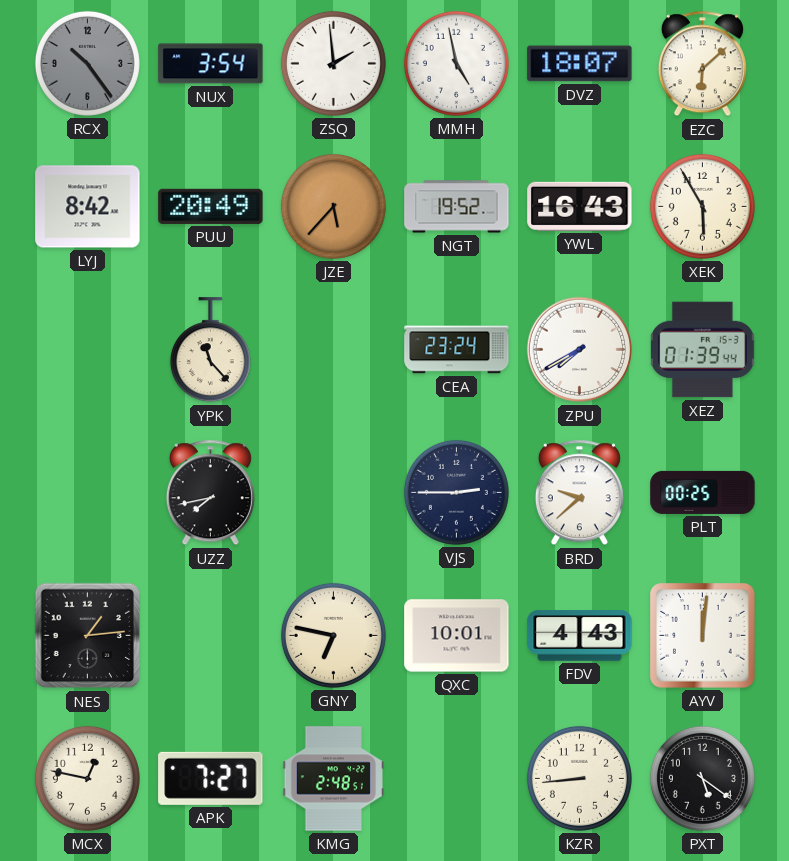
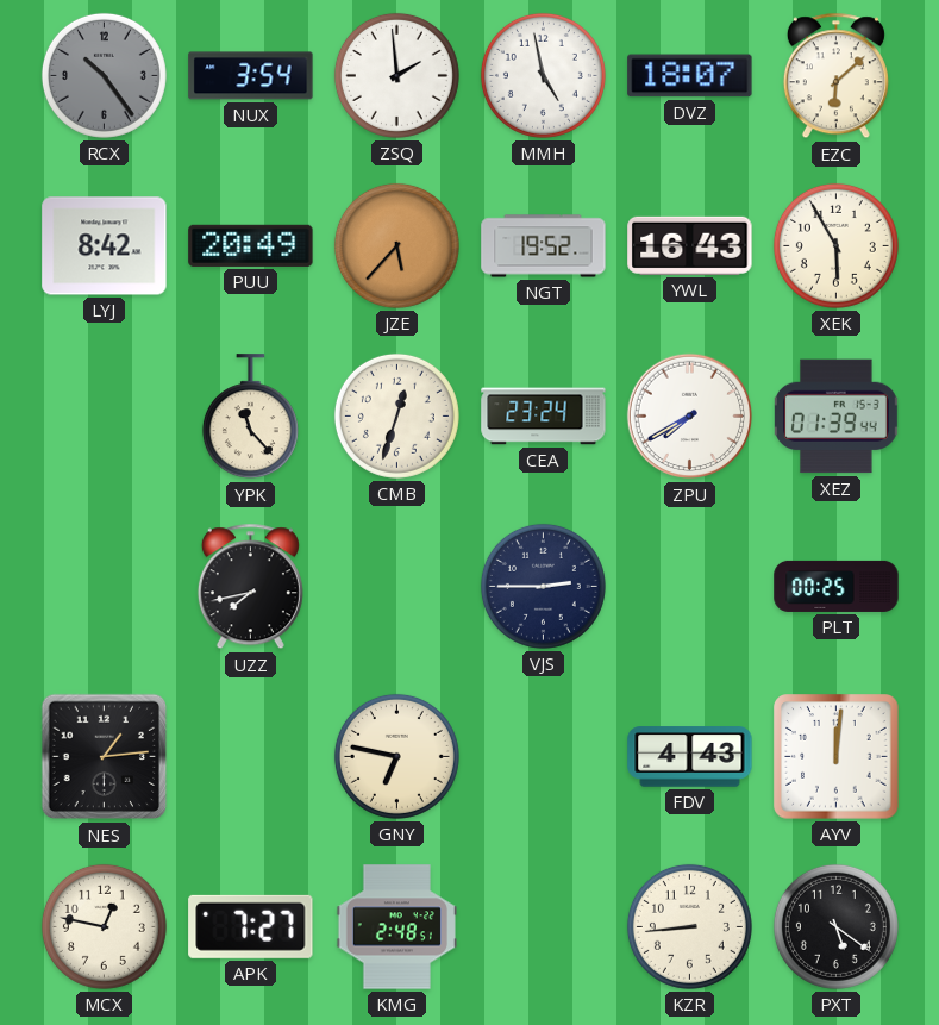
CMB: none -> 12:33 (396, 415)
BRD: 9:38 -> none (579, 493)
QXC: 10:01 -> none (457, 636)
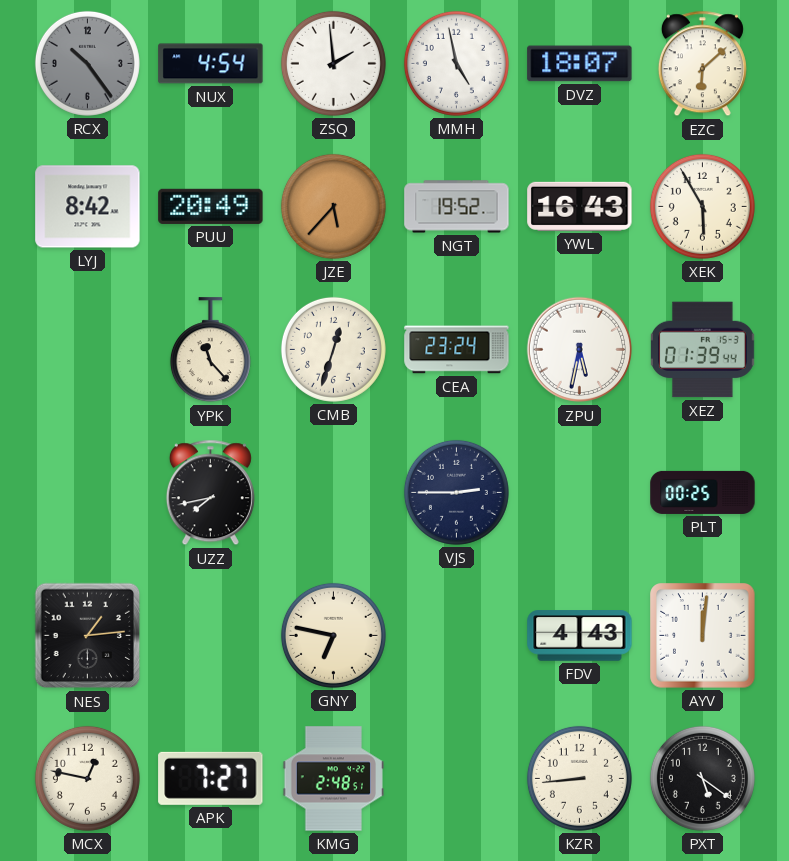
NUX: 3:54 -> 4:54 (211, 64)
ZPU: 7:40 -> 5:32 (580, 350)
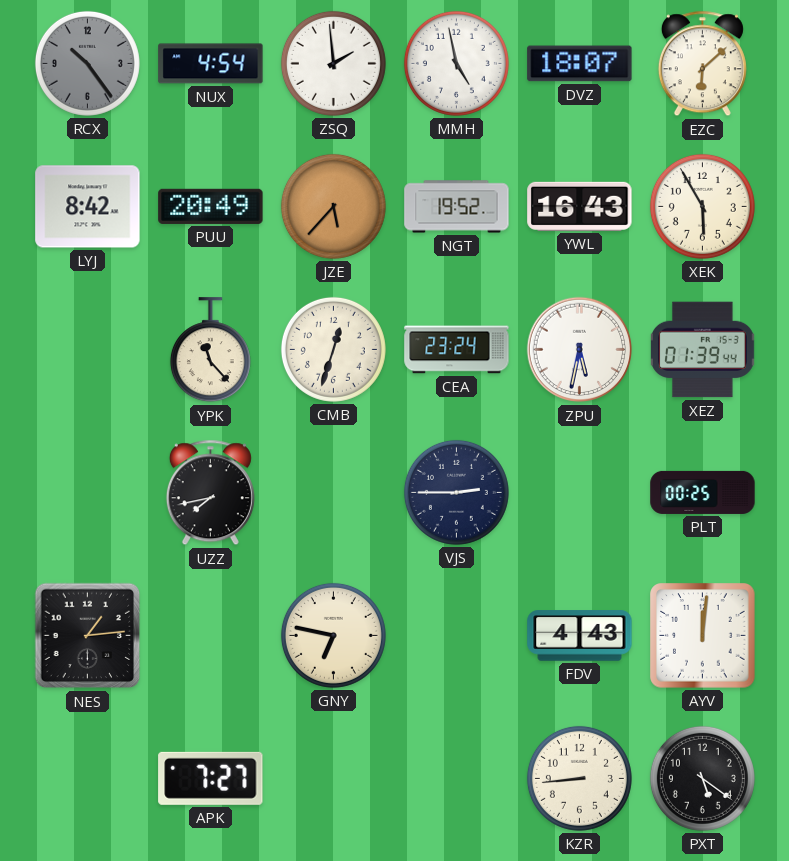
MCX: 12:47 -> none (87, 778)
KMG: 2:48 -> none (333, 779)
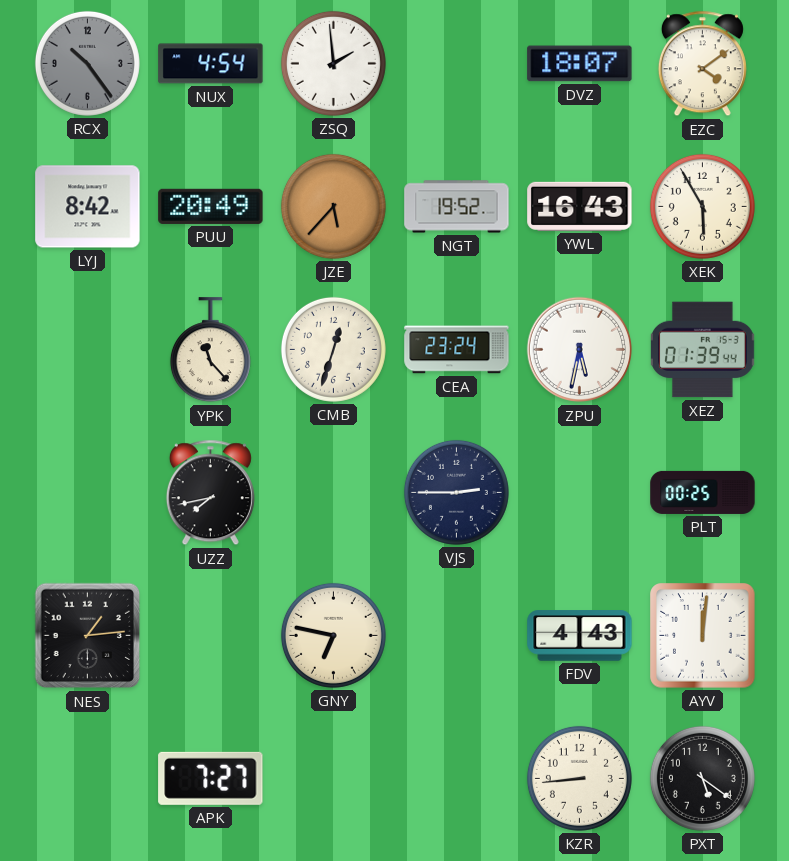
MMH: 4:58 -> none (456, 63)
EZC: 6:08 -> 4:09 (702, 64)
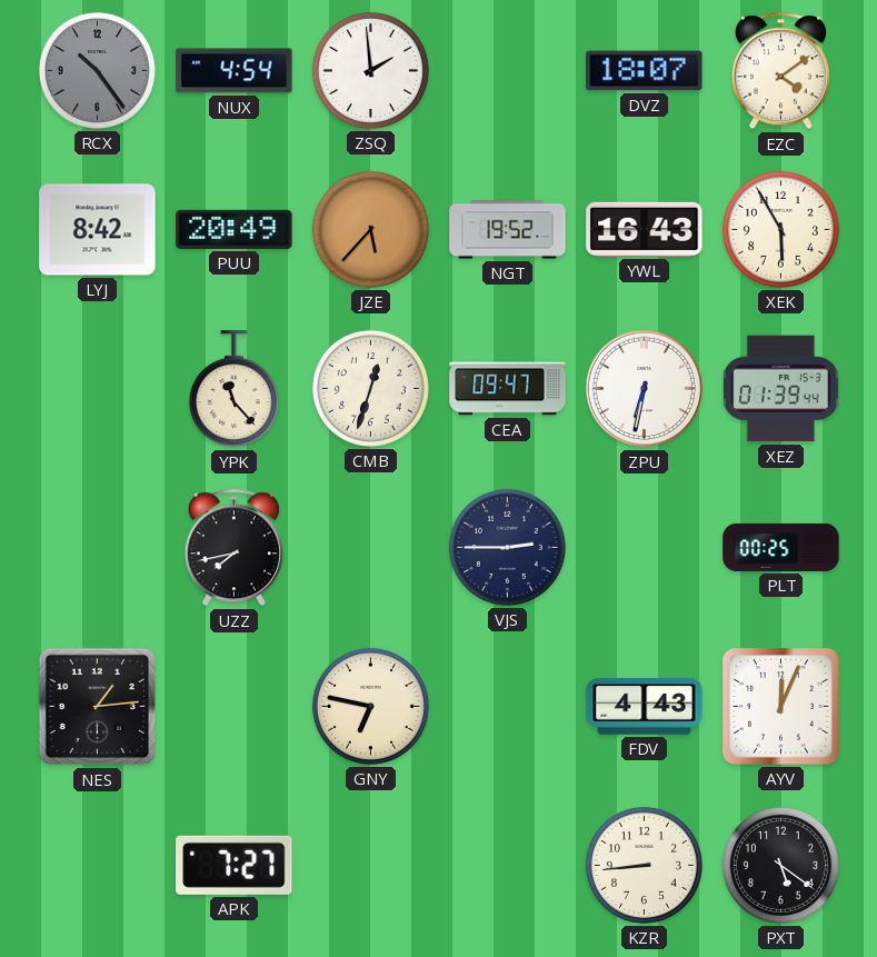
CEA: 23:24 -> 09:47 (508, 389)
ZPU: 5:32 -> 6:32 (645, 389)
AYV: 12:01 -> 12:04 (781, 707)
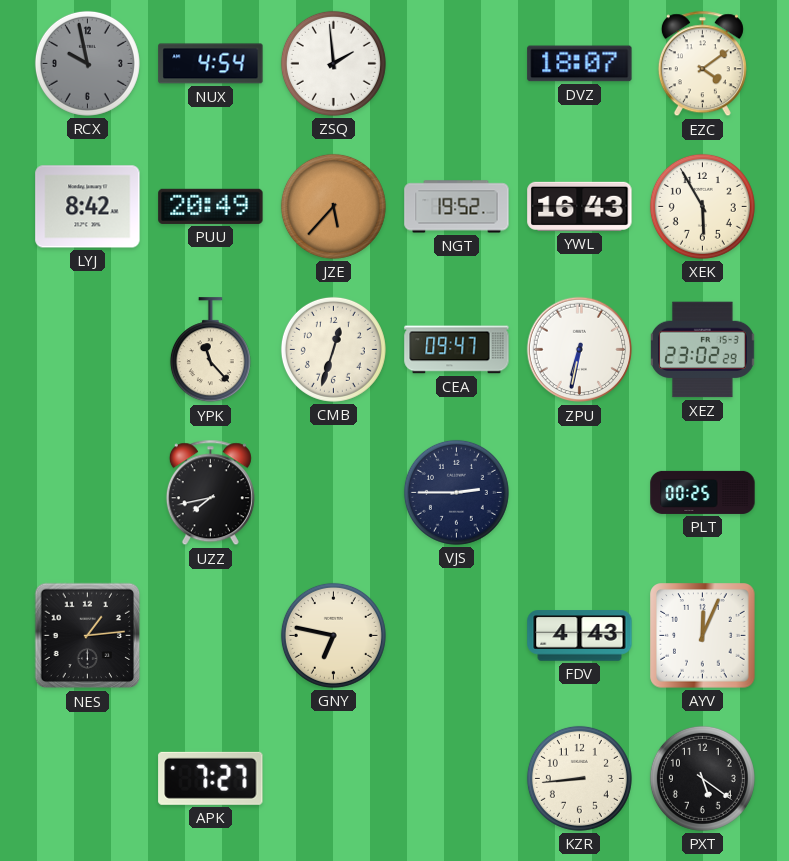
RCX: 10:24 -> 9:58 (87, 63)
XEZ: 01:39 -> 23:02 (703, 350)
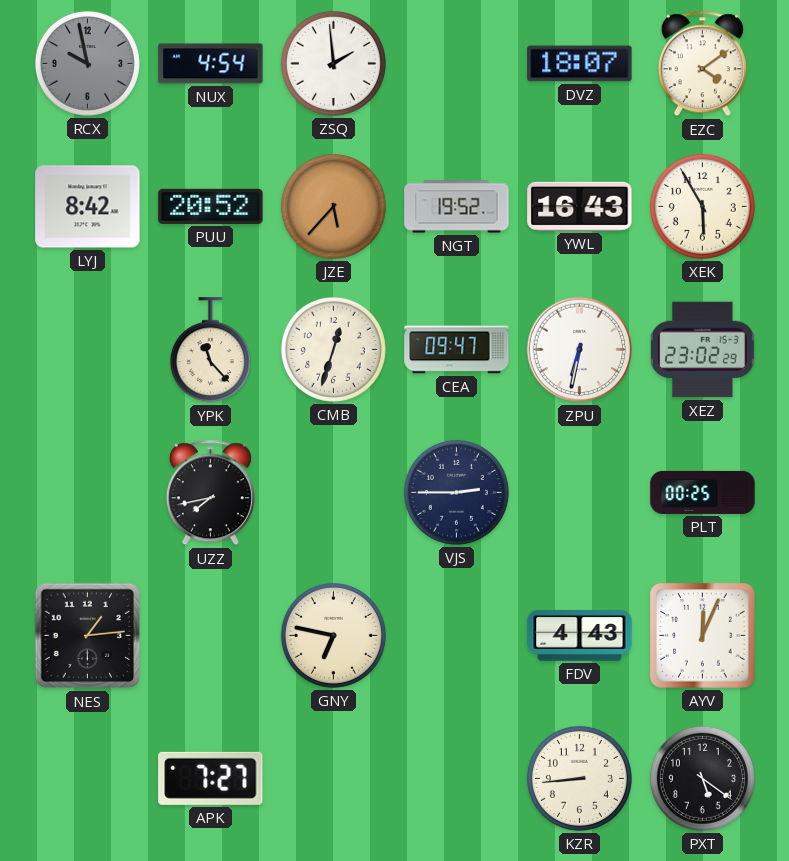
PUU: 20:49 -> 20:52 (211, 206)
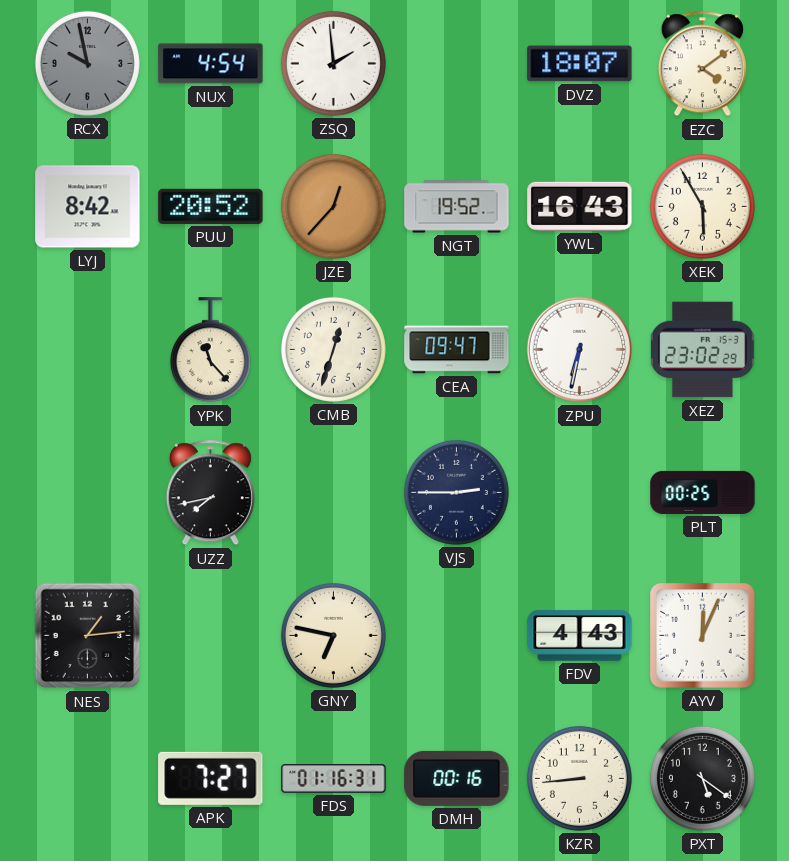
JZE: 5:37 -> 12:37 (333, 206)
FDS: none -> 01:16 (334, 779)
DMH: none -> 00:16 (457, 778)
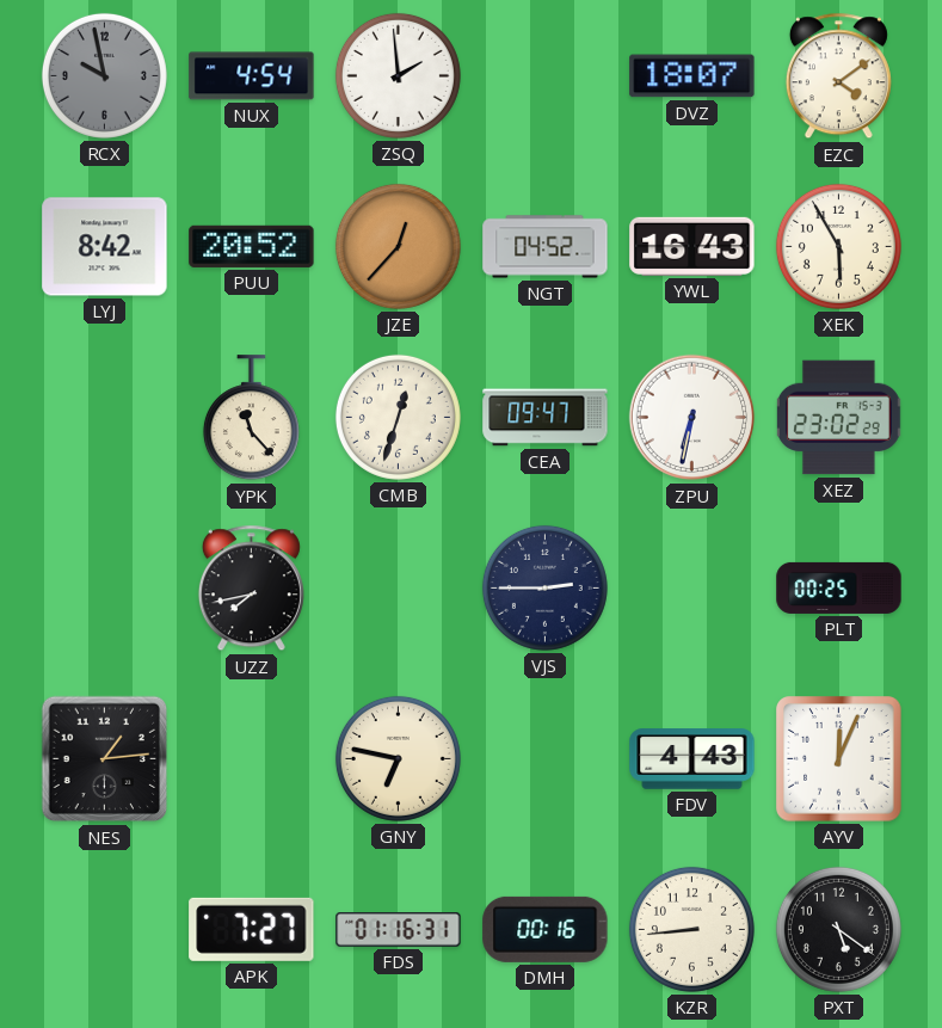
NGT: 19:52 -> 04:52 (546, 247)
